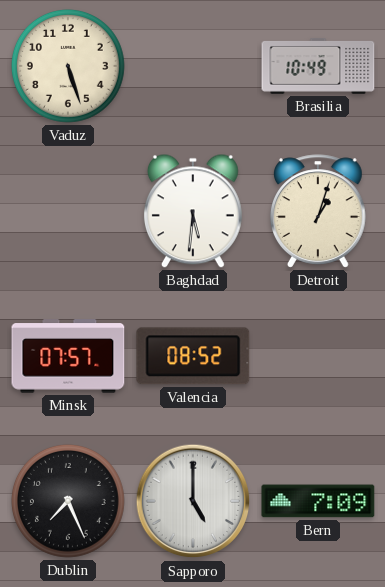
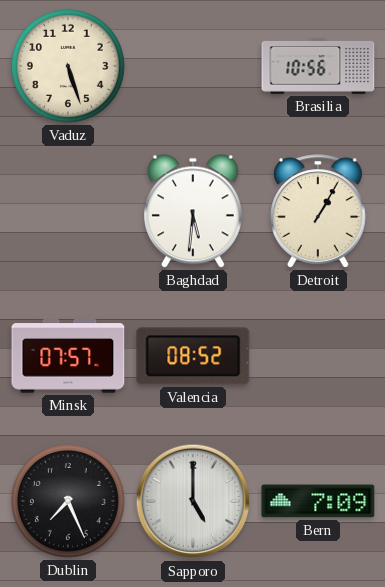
Brasilia: 10:49 -> 10:56 (318, 66)
Detroit: 1:03 -> 1:05 (318, 211)
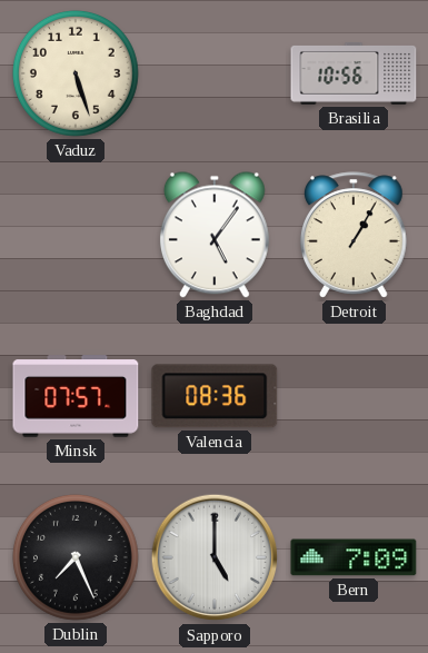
Baghdad: 5:31 -> 5:06 (215, 235)
Valencia: 08:52 -> 08:36 (215, 396)
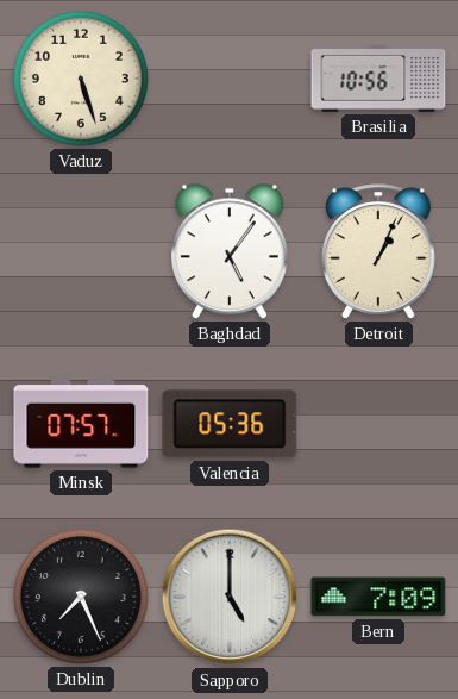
Detroit: 1:05 -> 1:04 (378, 251)
Valencia: 08:36 -> 05:36 (230, 424)
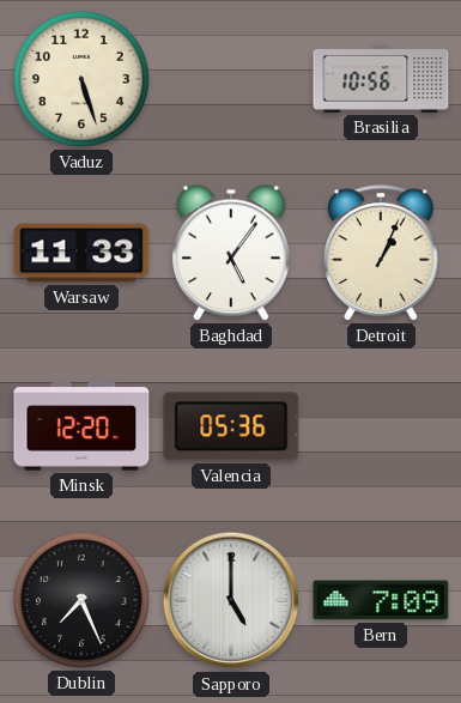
Warsaw: none -> 11:33 (81, 253)
Minsk: 07:57 -> 12:20 (81, 426)
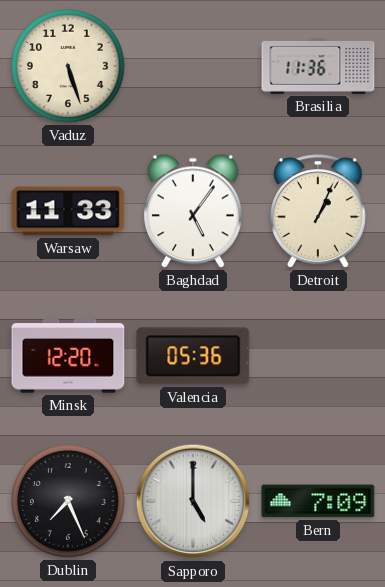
Brasilia: 10:56 -> 11:36 (318, 66)
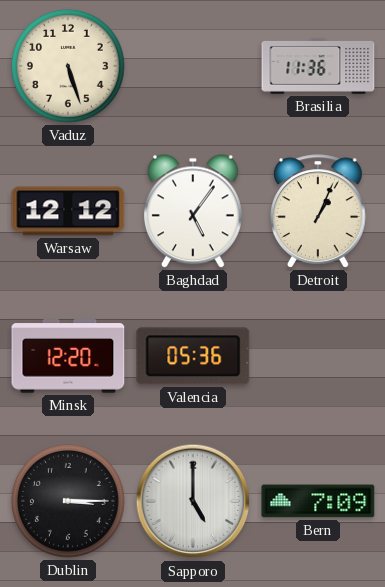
Warsaw: 11:33 -> 12:12 (68, 211)
Dublin: 7:26 -> 3:15 (68, 501)
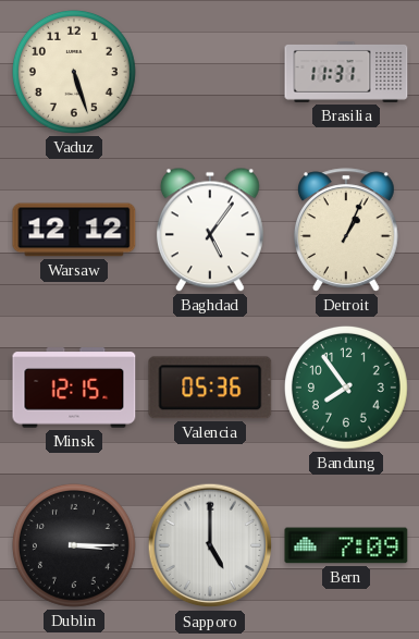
Brasilia: 11:36 -> 11:31 (346, 72)
Minsk: 12:20 -> 12:15 (74, 388)
Bandung: none -> 7:54 (346, 388)
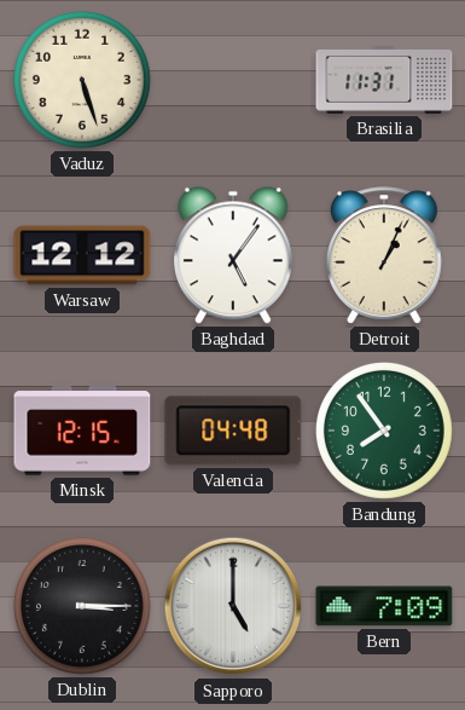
Valencia: 05:36 -> 04:48 (233, 431)
